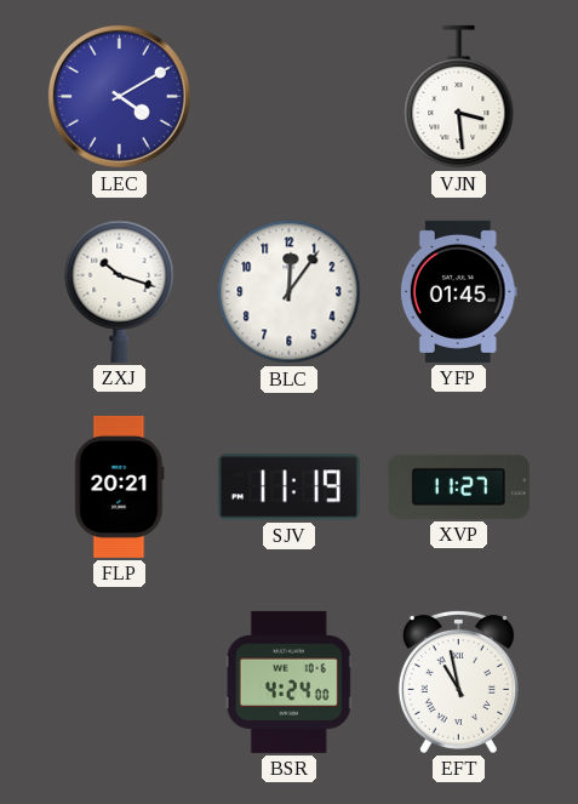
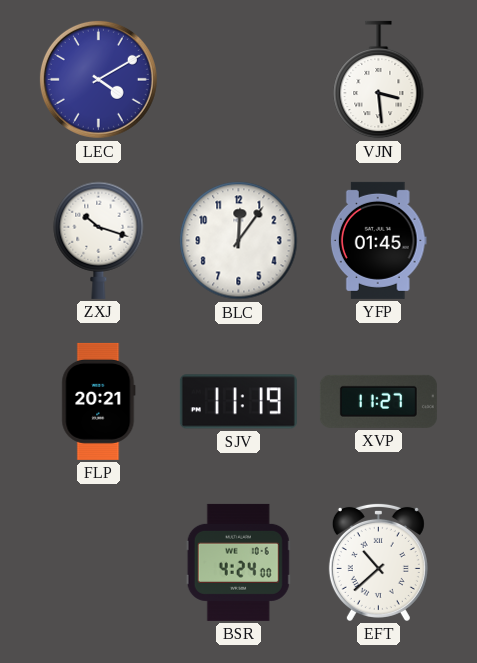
EFT: 10:58 -> 10:38 (378, 562)
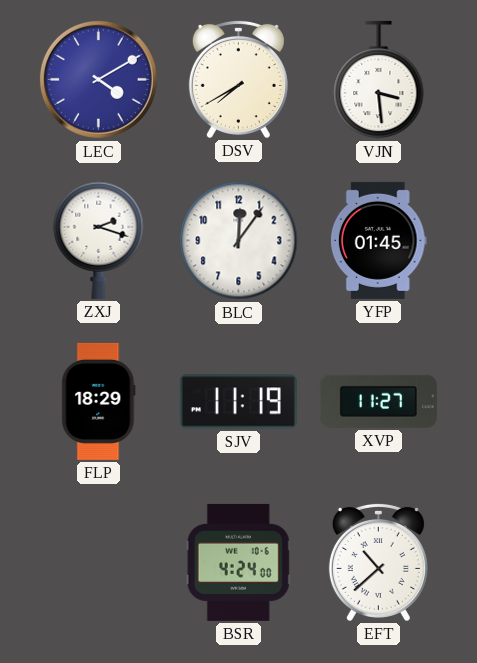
DSV: none -> 7:40 (238, 79)
ZXJ: 10:18 -> 2:18 (99, 240)
FLP: 20:21 -> 18:29 (99, 401)
